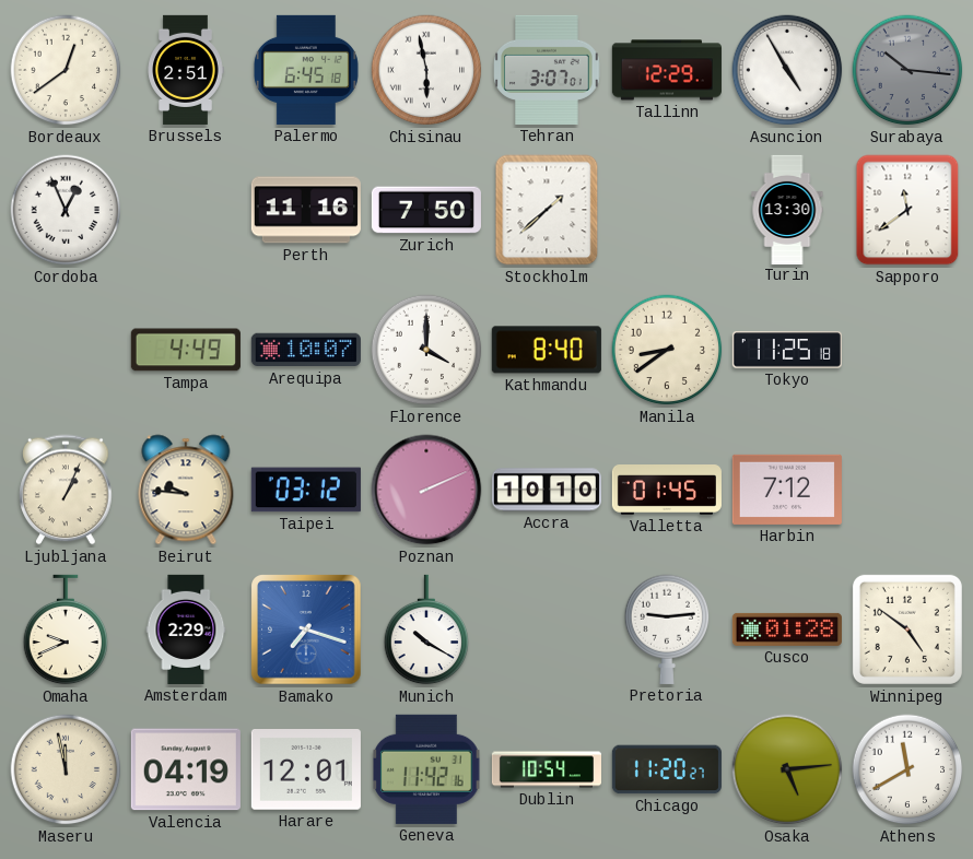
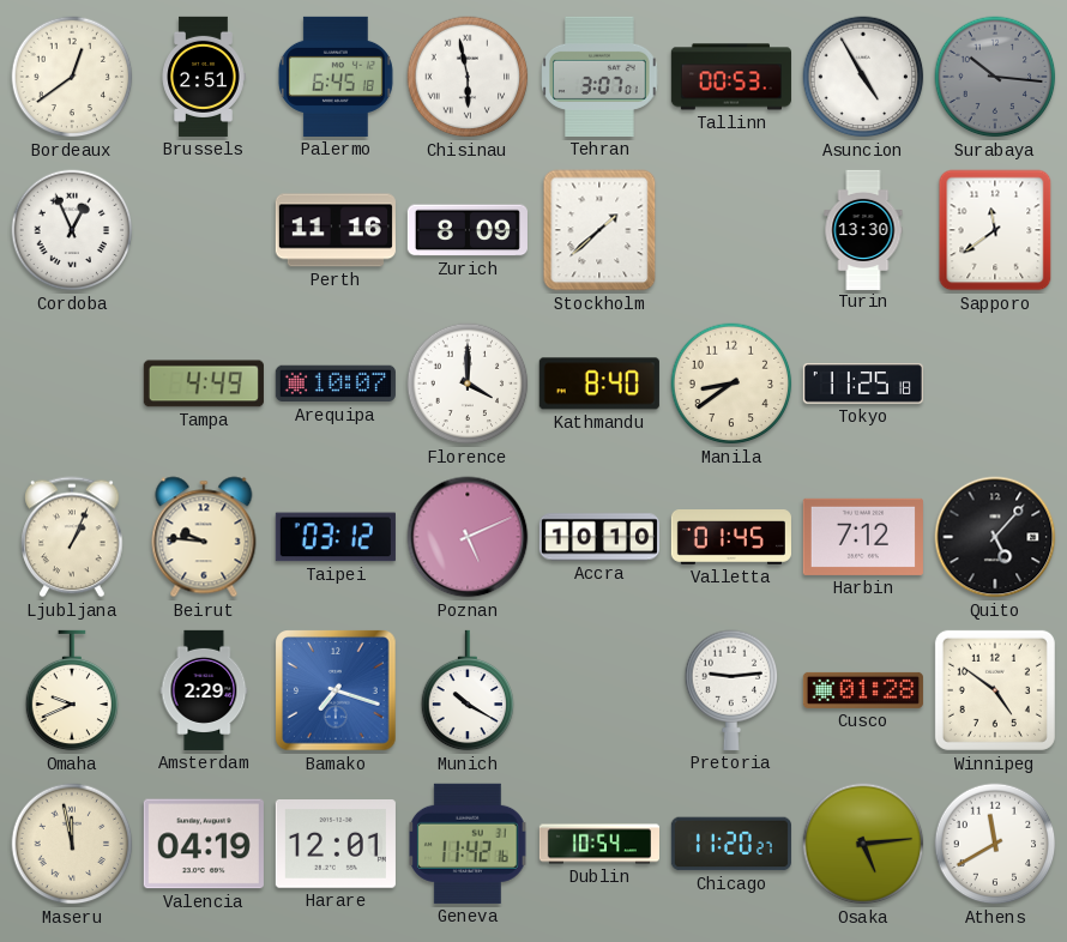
Tallinn: 12:29 -> 00:53 (731, 77)
Zurich: 7:50 -> 8:09 (468, 230)
Poznan: 2:11 -> 5:11 (468, 537)
Quito: none -> 5:07 (995, 537)
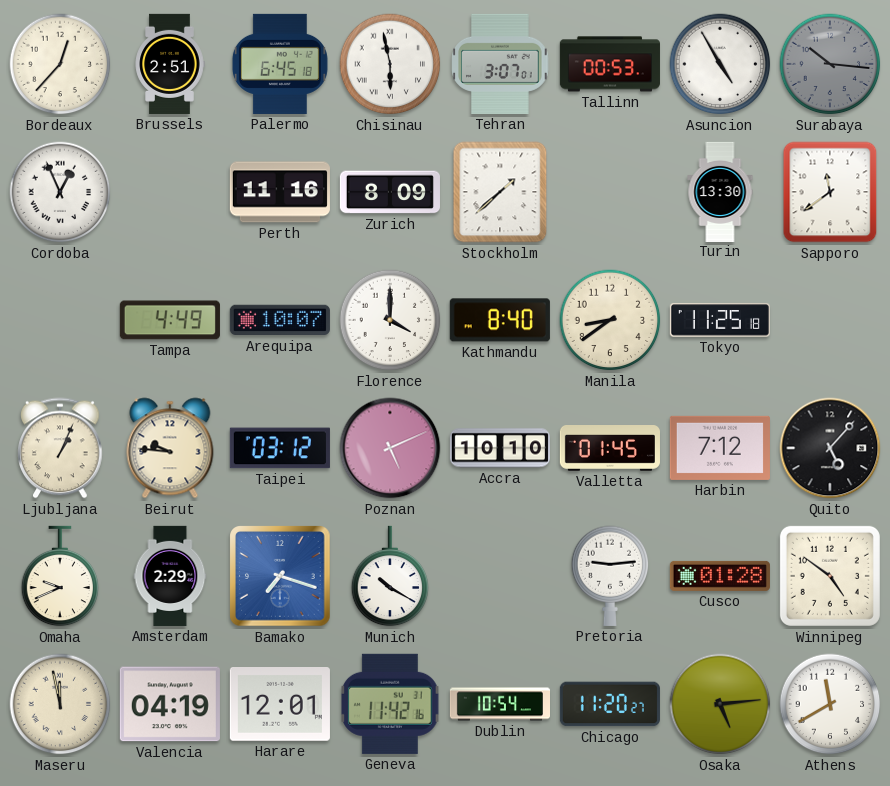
Bordeaux: 12:39 -> 12:37 (60, 64)
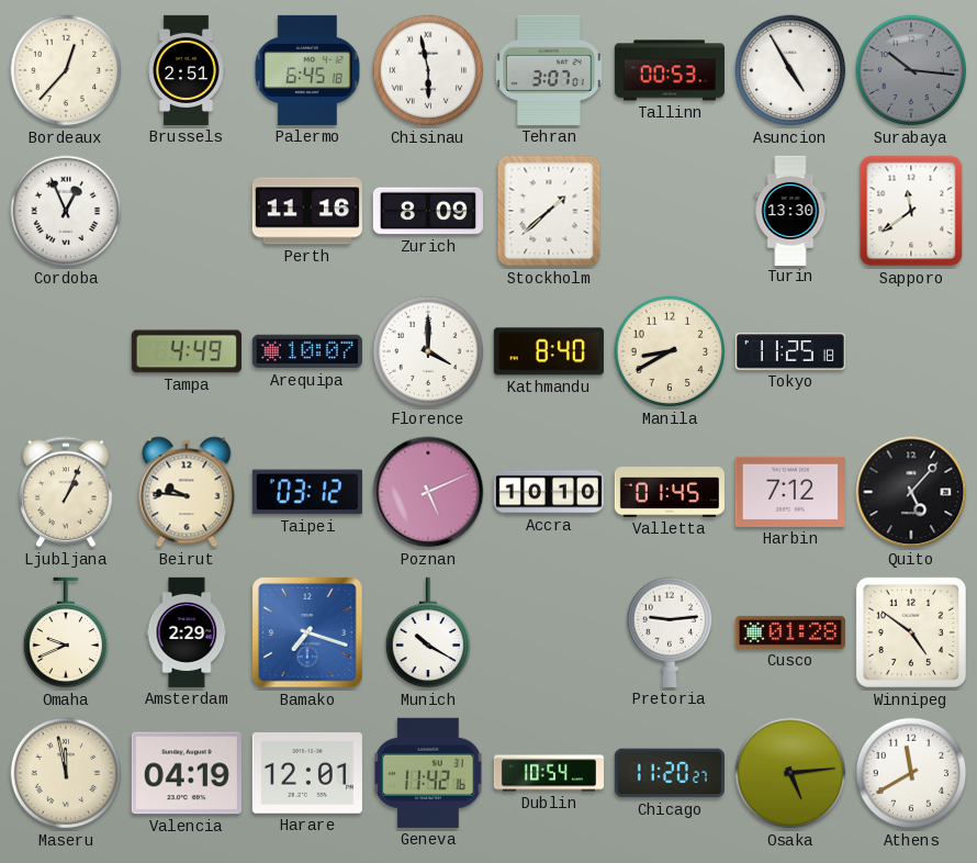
Manila: 8:39 -> 8:40 (670, 351)
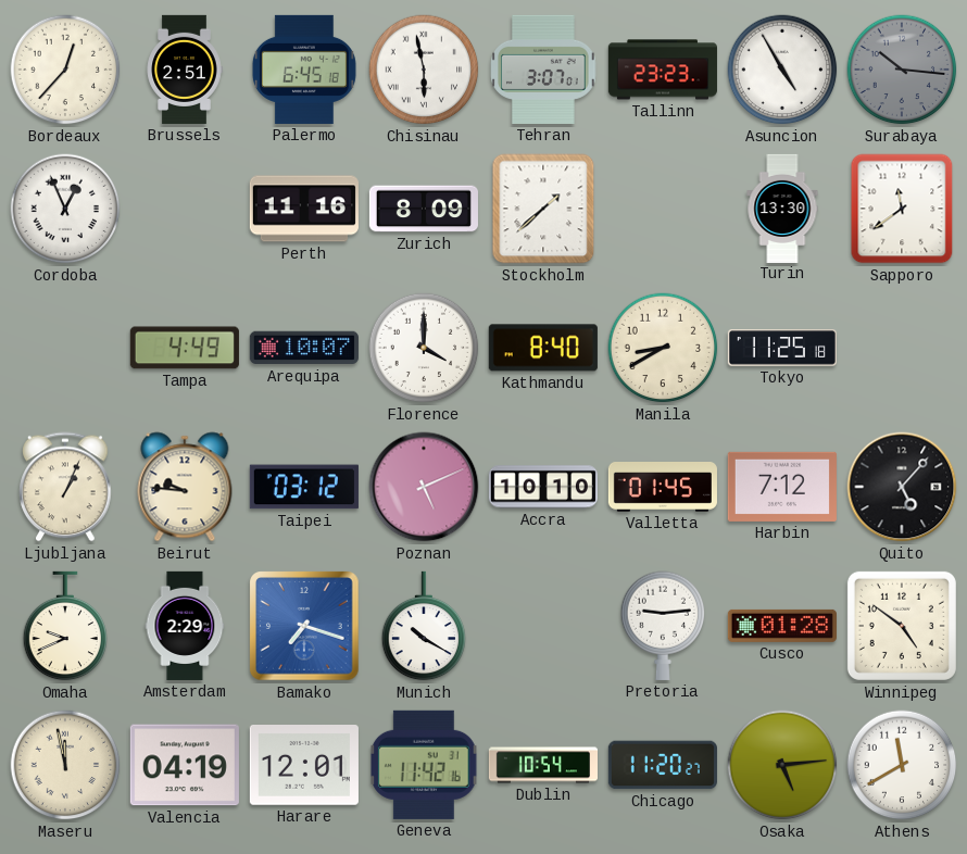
Tallinn: 00:53 -> 23:23 (663, 70)
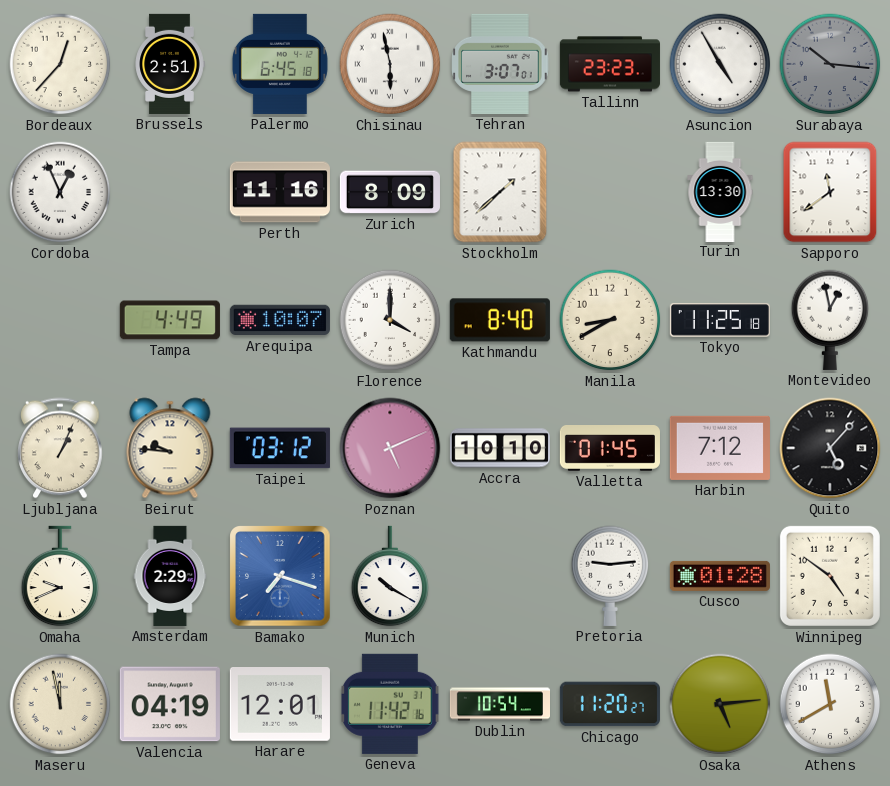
Montevideo: none -> 12:58 (830, 320)
